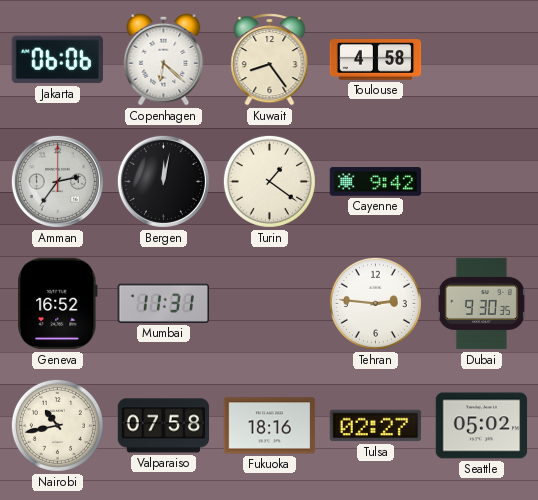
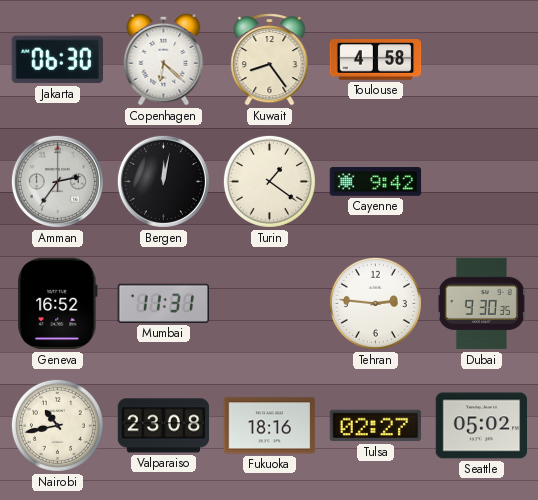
Jakarta: 06:06 -> 06:30 (57, 60)
Valparaiso: 07:58 -> 23:08 (164, 426)
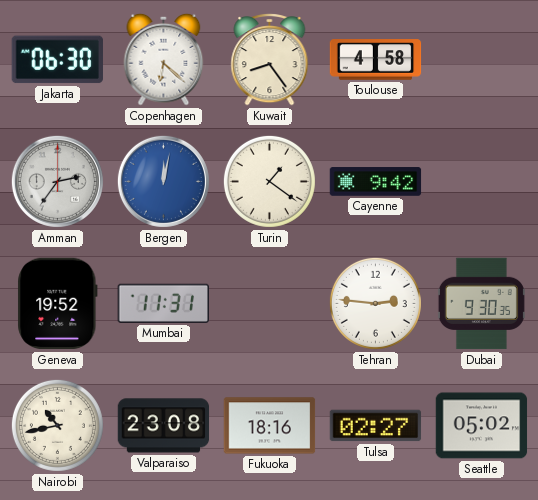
Bergen dial: black -> blue (163, 181)
Geneva: 16:52 -> 19:52 (58, 304)
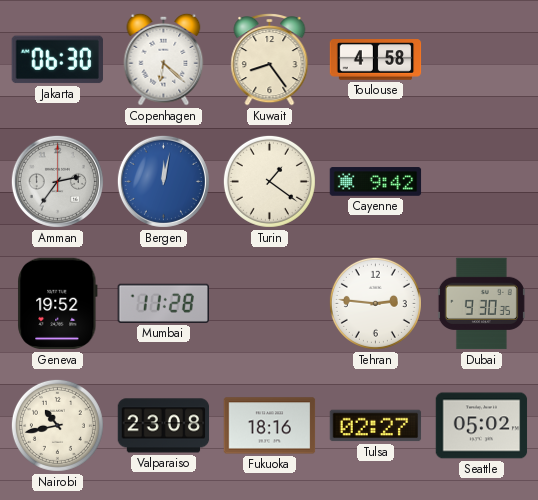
Mumbai: 11:31 -> 11:28 (163, 303)
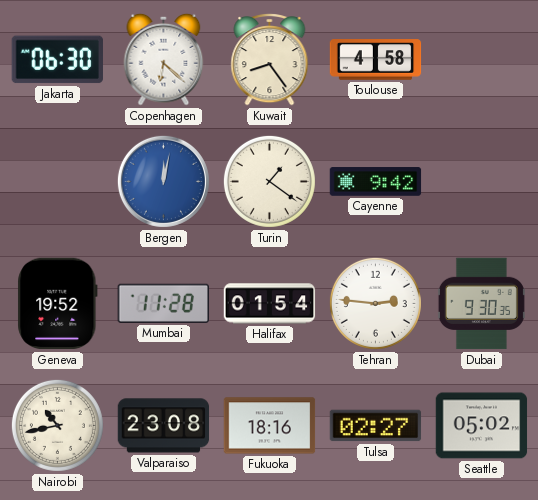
Amman: 2:36 -> none (57, 181)
Halifax: none -> 01:54 (270, 304)
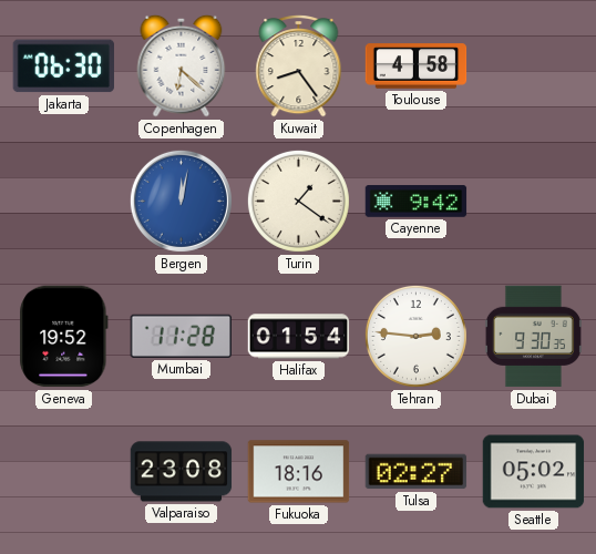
Nairobi: 10:43 -> none (57, 425)
